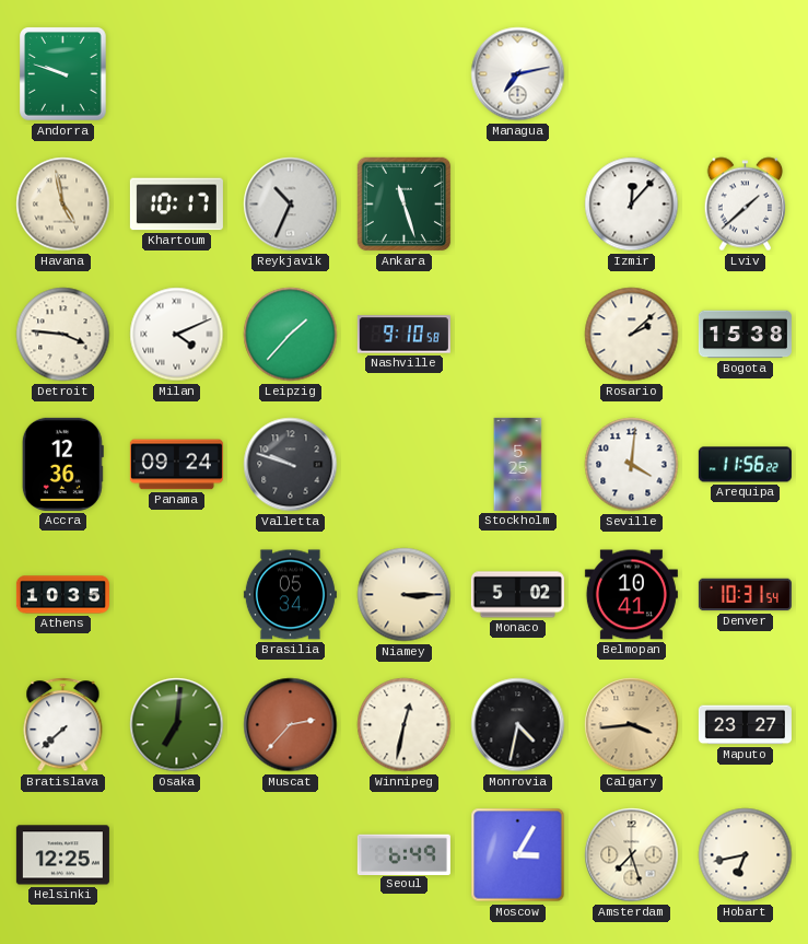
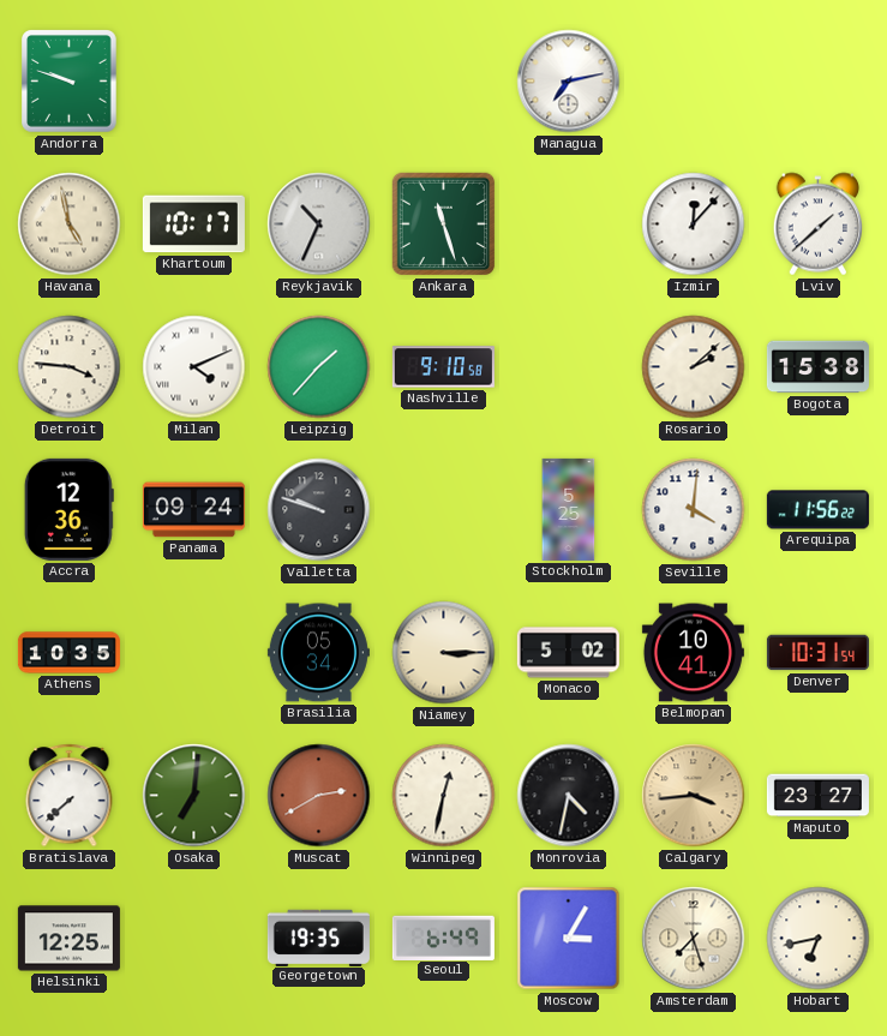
Muscat: 2:37 -> 2:40 (319, 796)
Georgetown: none -> 19:35 (318, 938)
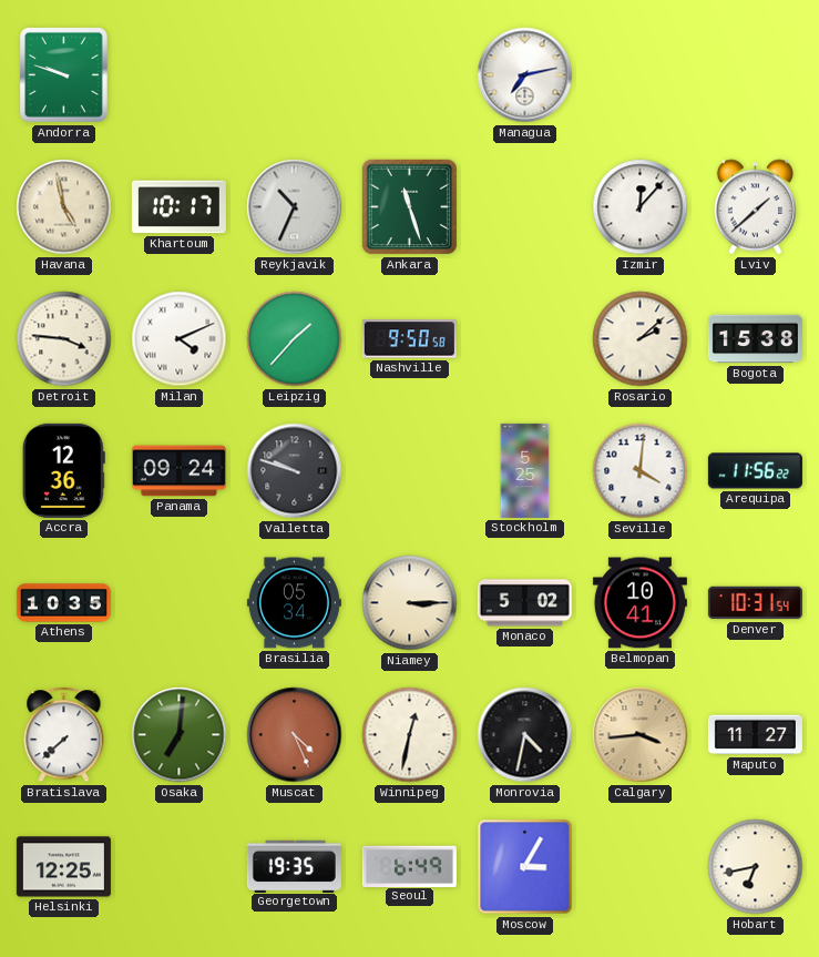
Nashville: 9:10 -> 9:50 (409, 339)
Muscat: 2:40 -> 4:26 (295, 735)
Maputo: 23:27 -> 11:27 (755, 735)
Amsterdam: 7:27 -> none (694, 939)
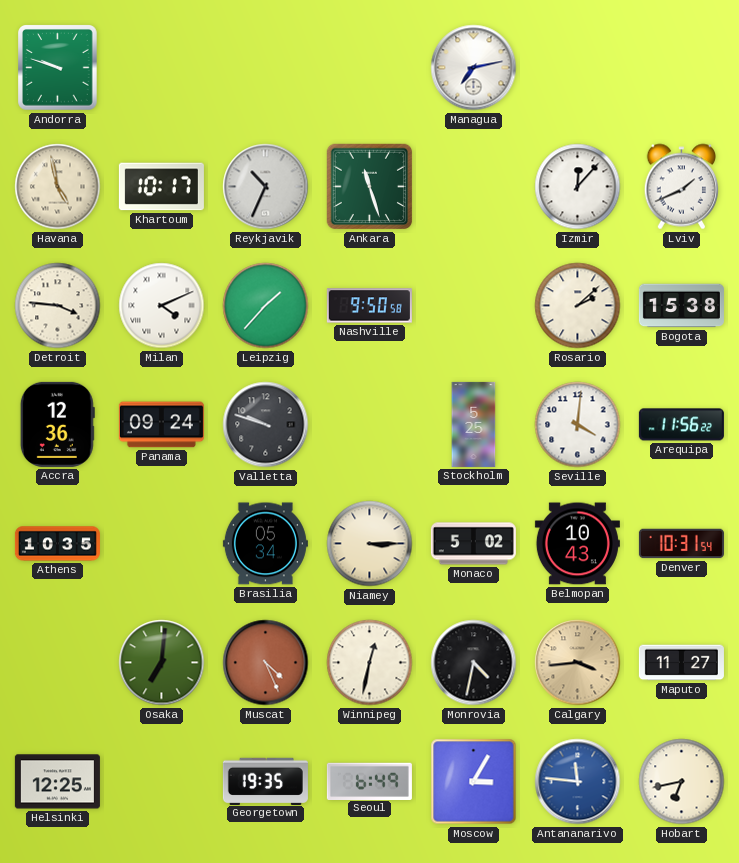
Lviv: 1:38 -> 1:41 (681, 187)
Belmopan: 10:41 -> 10:43 (577, 544)
Bratislava: 7:38 -> none (64, 735)
Antananarivo: none -> 11:46 (578, 782)
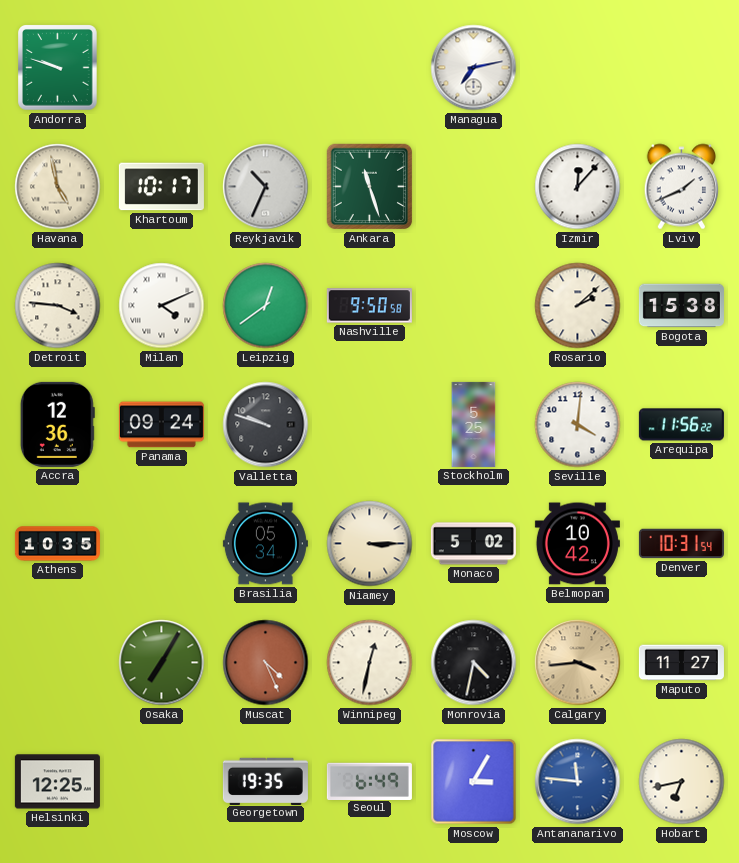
Leipzig: 1:37 -> 12:39 (266, 306)
Belmopan: 10:43 -> 10:42 (577, 544)
Osaka: 7:01 -> 7:05 (162, 663)
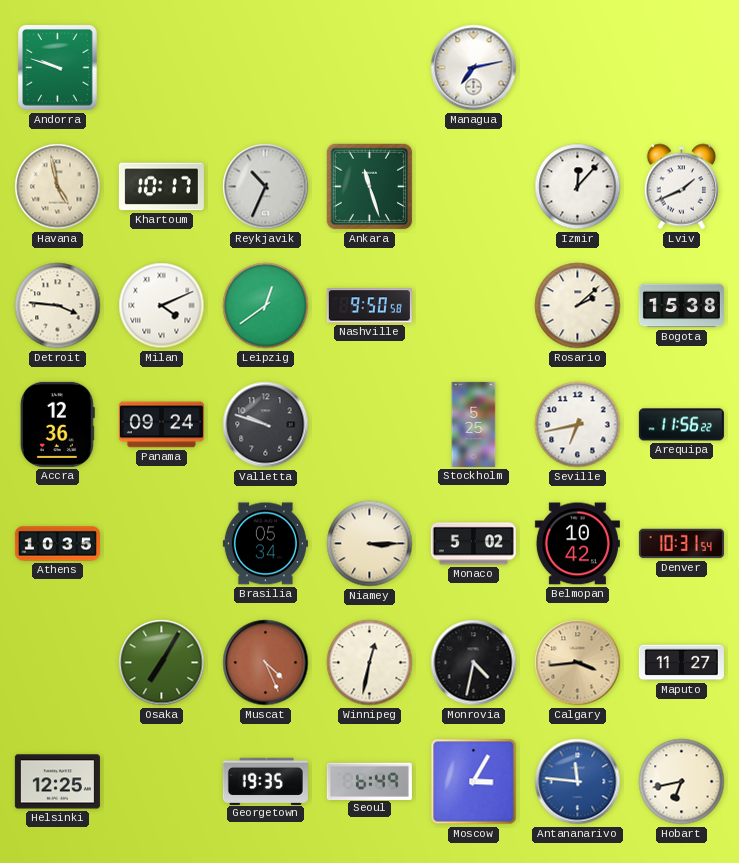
Seville: 4:01 -> 6:43 (578, 425)
